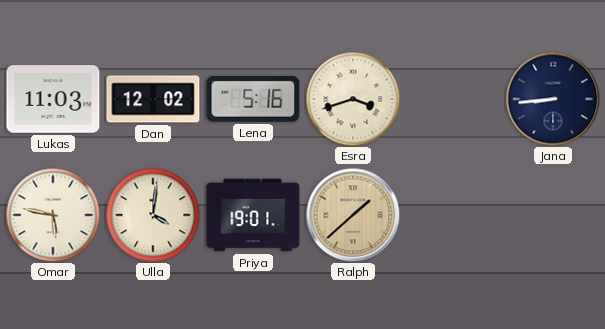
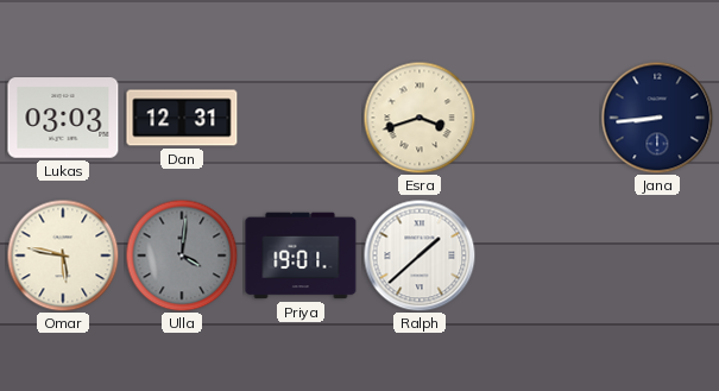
Lukas: 11:03 -> 03:03 (63, 118)
Dan: 12:02 -> 12:31 (182, 118)
Lena: 5:16 -> none (253, 99)
Ulla dial: cream -> grey (182, 256)
Ralph dial: champagne -> white (420, 256)
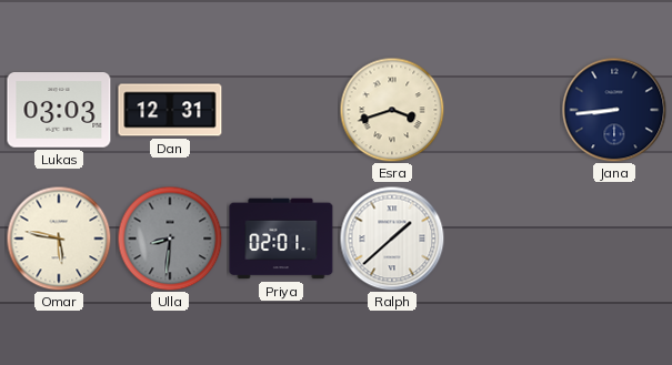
Ulla: 4:01 -> 8:31 (170, 239)
Priya: 19:01 -> 02:01 (281, 239)
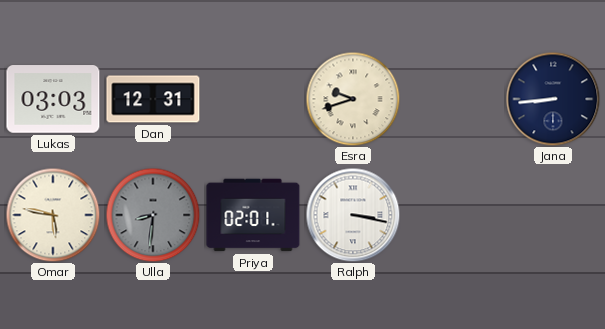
Esra: 3:42 -> 9:42 (353, 99)
Ralph: 1:38 -> 3:17 (353, 215)
